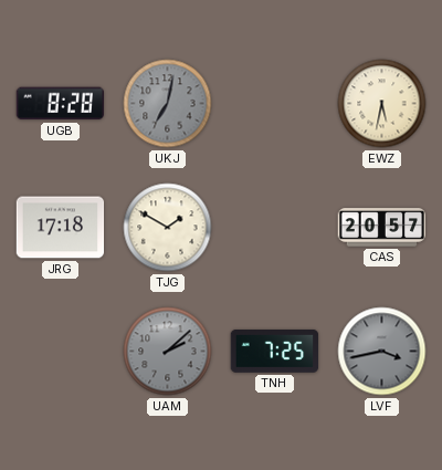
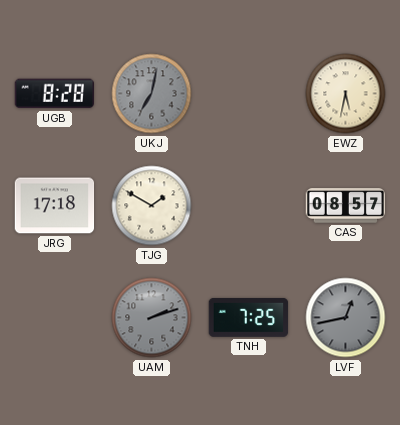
CAS: 20:57 -> 08:57 (346, 206)
UAM: 2:08 -> 2:12 (152, 318)
LVF: 3:43 -> 12:43 (346, 318)
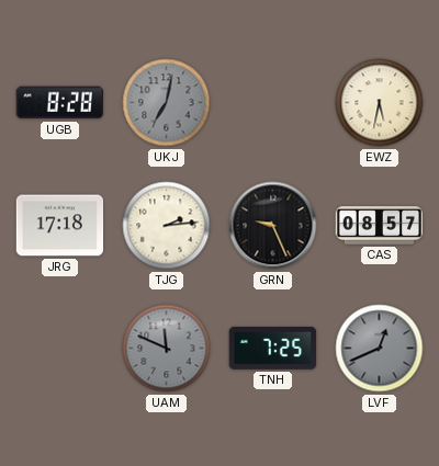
TJG: 1:50 -> 2:14 (167, 226)
GRN: none -> 9:26 (273, 226)
UAM: 2:12 -> 11:49 (167, 349)
LVF: 12:43 -> 12:41 (380, 349)
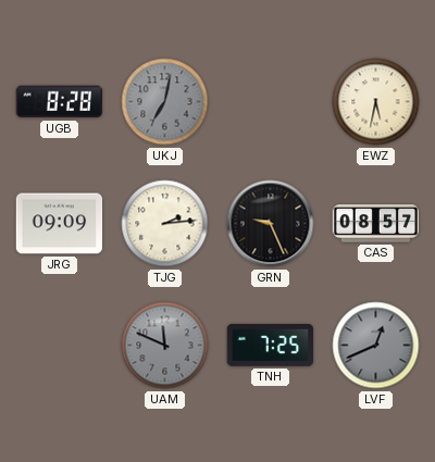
JRG: 17:18 -> 09:09 (60, 224)
